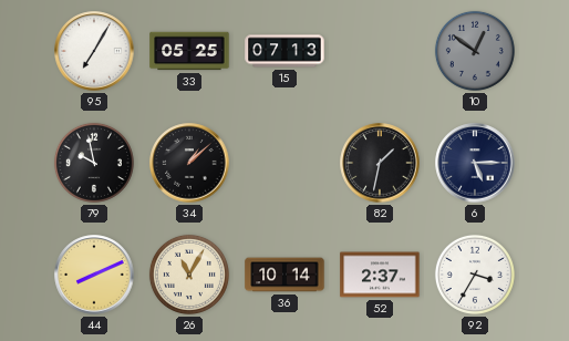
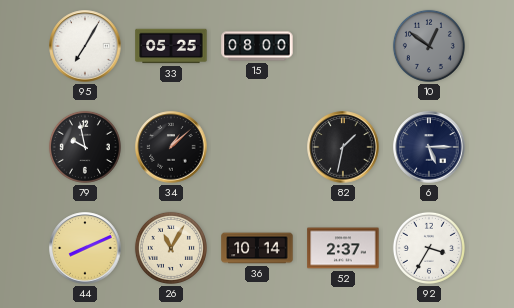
15: 07:13 -> 08:00 (257, 46)
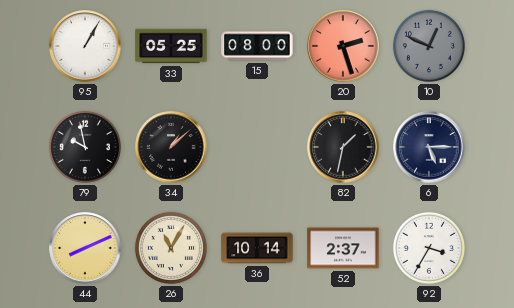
95: 7:05 -> 1:05 (85, 46)
20: none -> 2:27 (343, 46)
10: 12:51 -> 12:49 (429, 46)
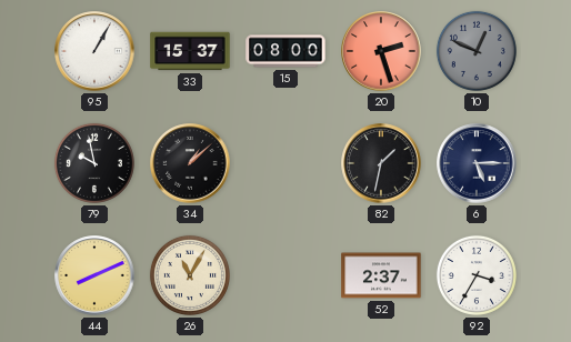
33: 05:25 -> 15:37 (190, 51)
36: 10:14 -> none (257, 248)
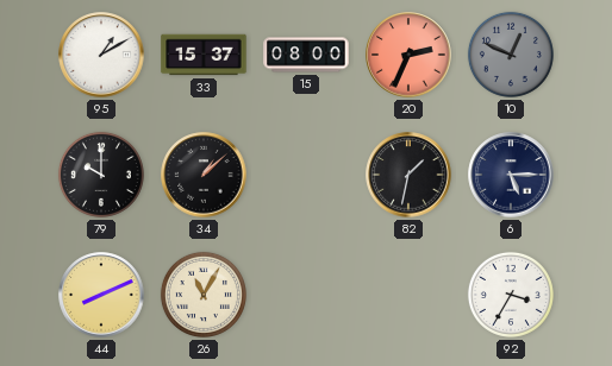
95: 1:05 -> 1:10 (101, 55)
20: 2:27 -> 2:34 (408, 55)
79: 9:58 -> 10:00 (101, 175)
52: 2:37 -> none (381, 275)
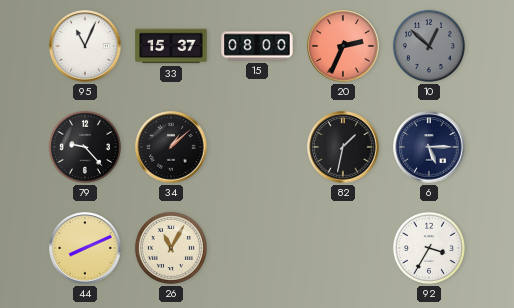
95: 1:10 -> 11:04 (85, 46)
10: 12:49 -> 12:52 (429, 46)
79: 10:00 -> 9:23 (85, 147)
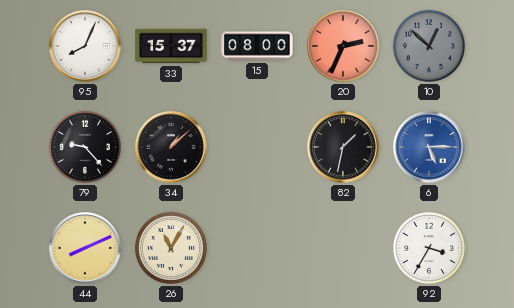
95: 11:04 -> 8:04 (85, 46)
6 dial: navy -> blue (429, 147)
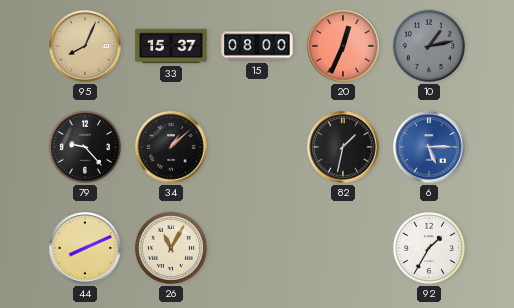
95 dial: white -> champagne (85, 46)
20: 2:34 -> 12:34 (343, 46)
10: 12:52 -> 1:13 (429, 46)
92: 3:35 -> 1:35 (429, 248)
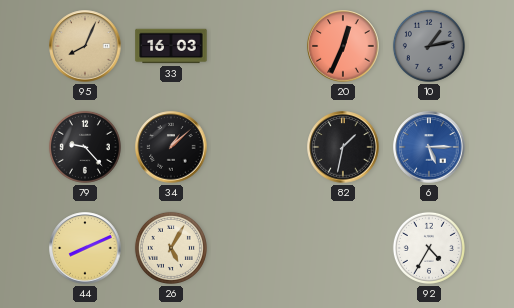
33: 15:37 -> 16:03 (171, 46)
15: 08:00 -> none (257, 46)
26: 11:05 -> 5:05 (171, 248)
92: 1:35 -> 4:35 (429, 248)
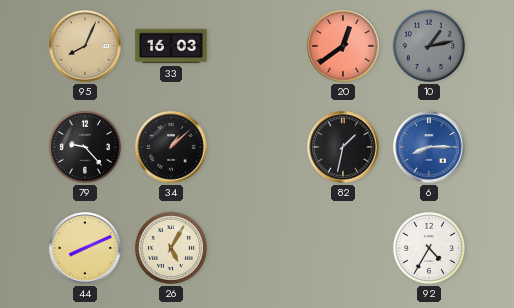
20: 12:34 -> 12:39 (343, 46)
6: 5:15 -> 8:15 (429, 147)
